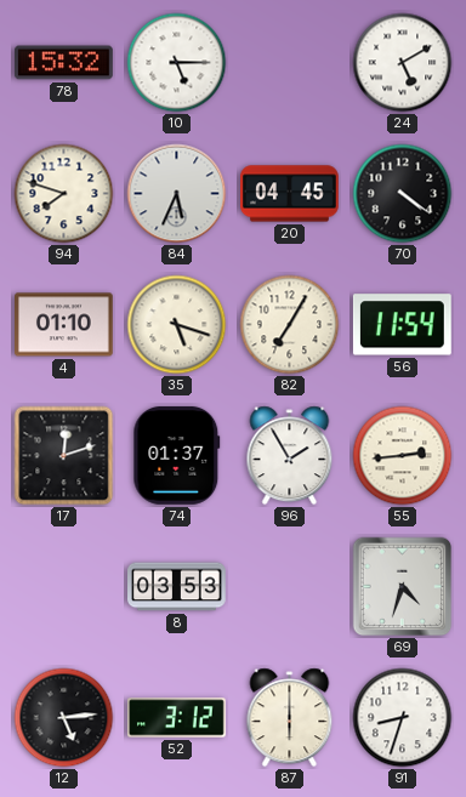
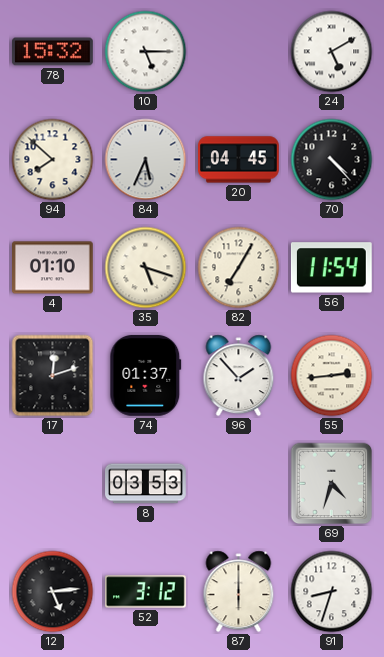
94: 7:48 -> 7:52 (53, 160)
70: 4:21 -> 4:23 (332, 160)
96: 1:55 -> 1:53 (239, 376)
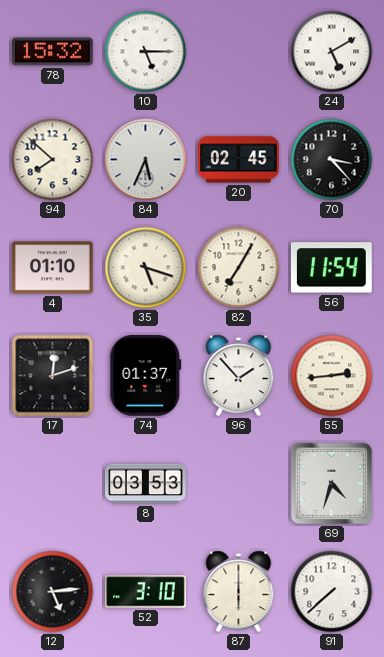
20: 04:45 -> 02:45 (239, 160)
70: 4:23 -> 3:23 (332, 160)
52: 3:12 -> 3:10 (146, 592)
91: 8:33 -> 7:38 (332, 592)
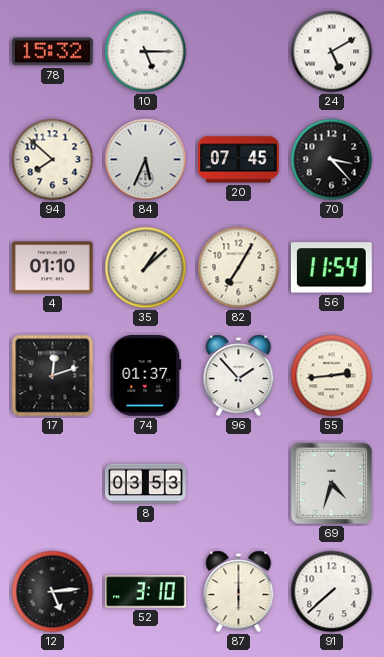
20: 02:45 -> 07:45 (239, 160)
35: 5:18 -> 1:08 (146, 268)
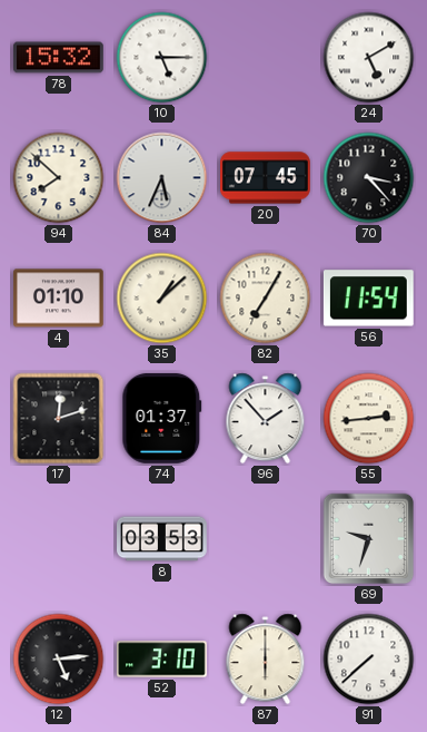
69: 4:33 -> 9:33 (369, 539)
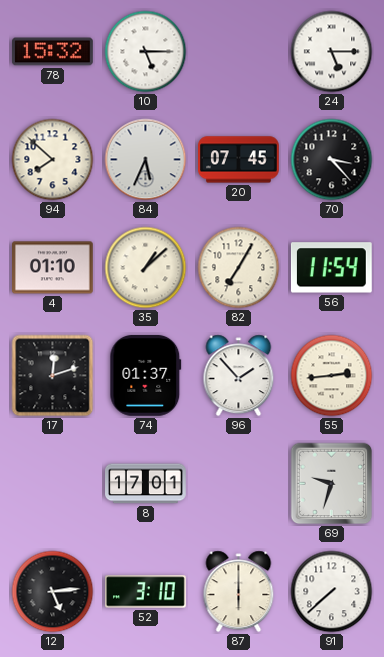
24: 5:10 -> 5:15 (332, 52)
8: 03:53 -> 17:01 (146, 484)
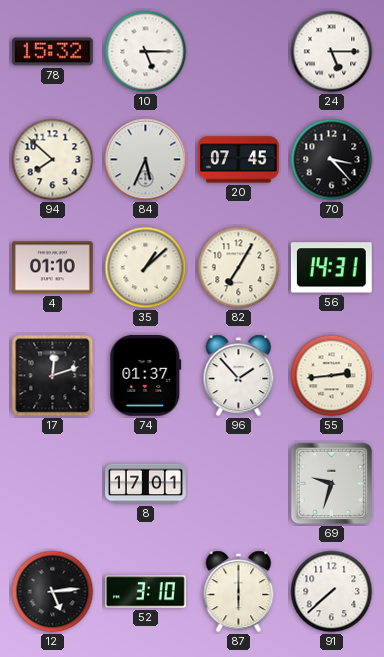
56: 11:54 -> 14:31 (331, 268)
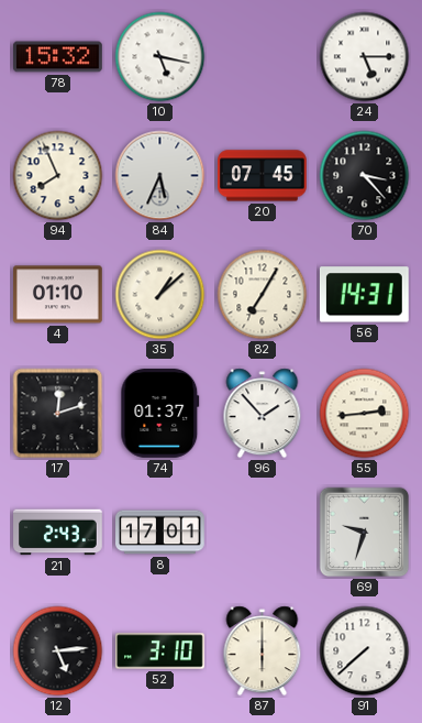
10: 5:15 -> 5:17 (160, 57)
94: 7:52 -> 7:56 (58, 176)
21: none -> 2:43 (58, 533)
